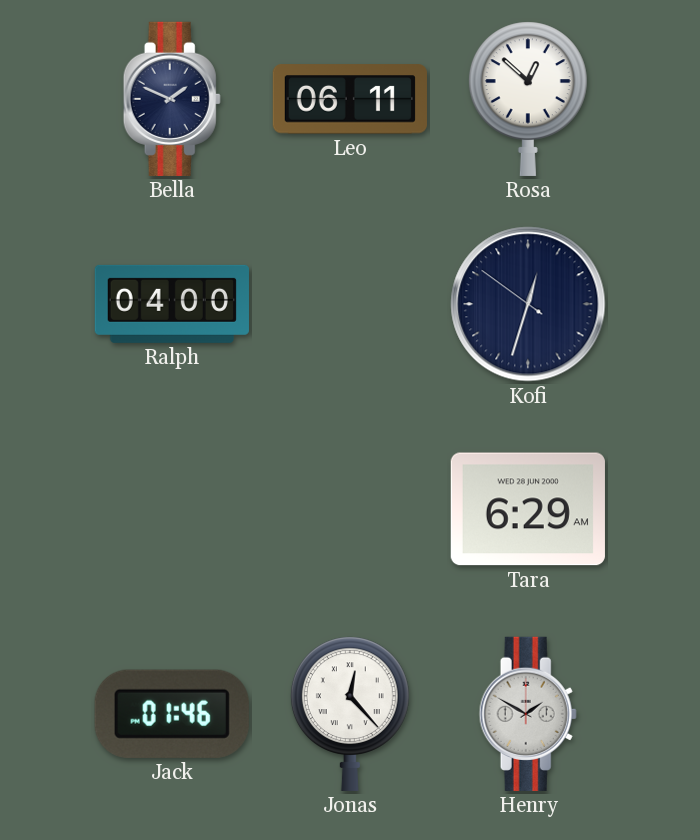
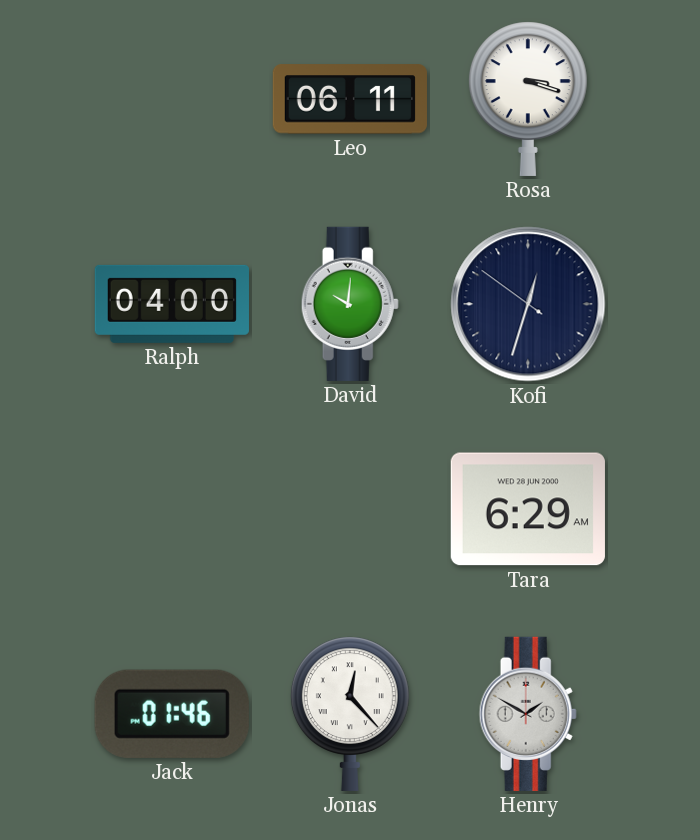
Bella: 1:49 -> none (172, 99)
Rosa: 12:52 -> 3:18 (528, 99)
David: none -> 10:01 (350, 304)
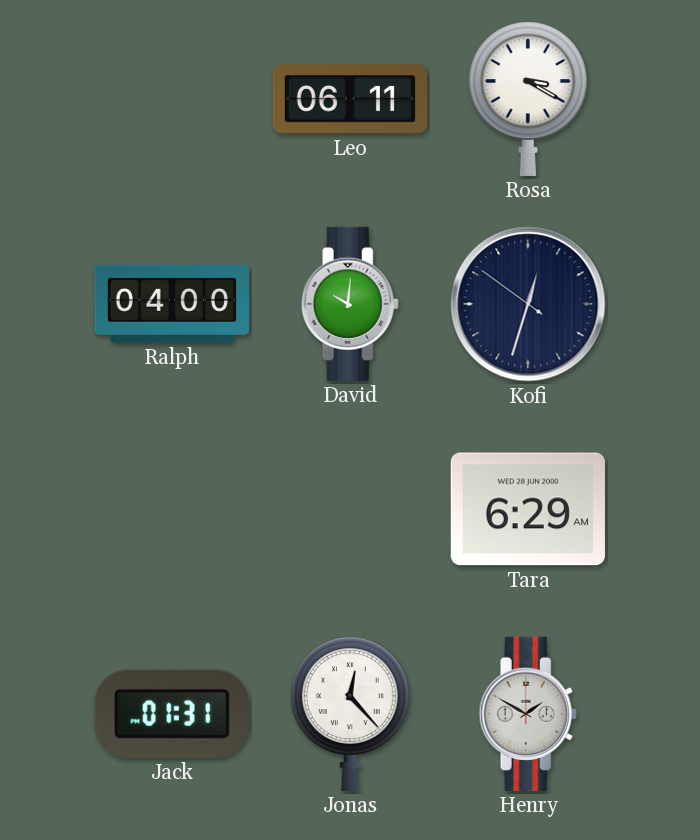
Rosa: 3:18 -> 3:20 (528, 99)
Jack: 01:46 -> 01:31 (172, 714)
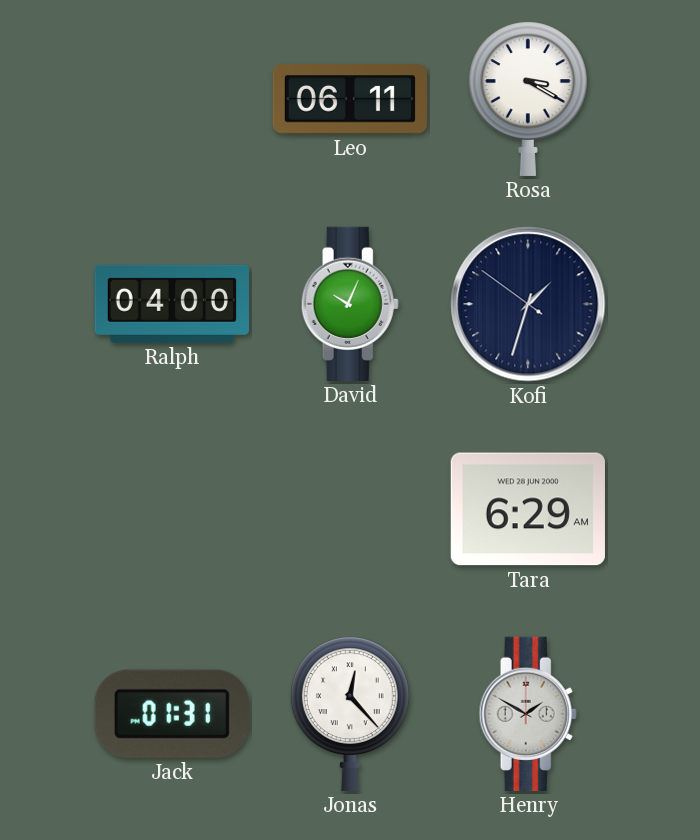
David: 10:01 -> 10:04 (350, 304)
Kofi: 12:32 -> 1:32 (528, 304)
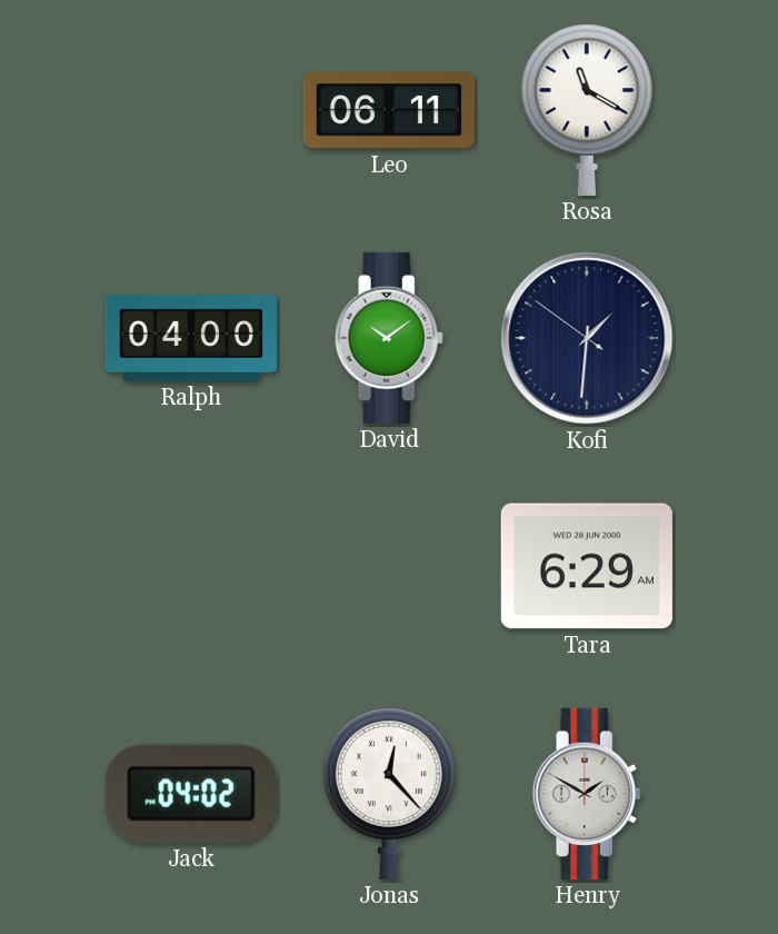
Rosa: 3:20 -> 11:20 (587, 110)
David: 10:04 -> 10:09 (389, 338)
Kofi: 1:32 -> 1:30 (587, 338)
Jack: 01:31 -> 04:02 (191, 794)
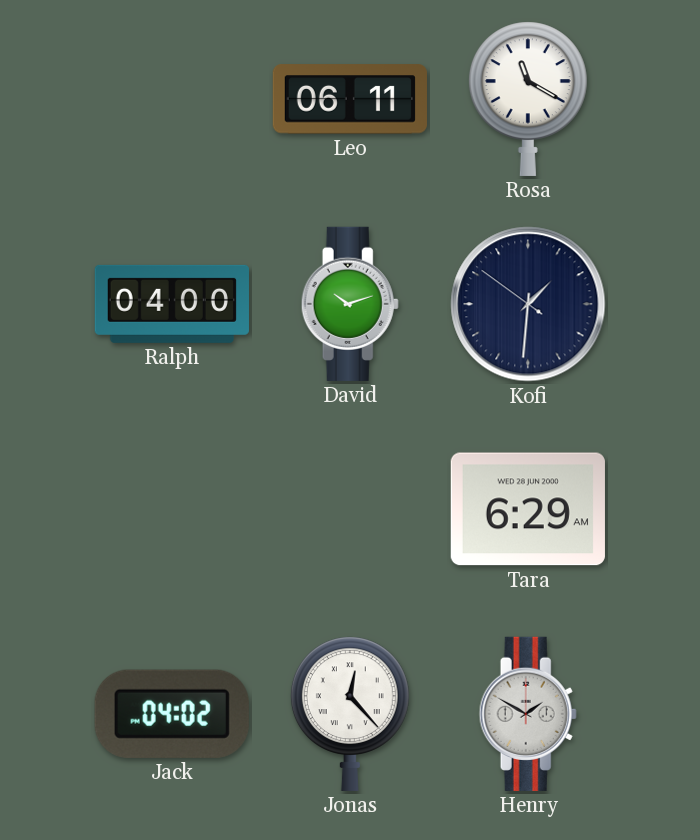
David: 10:09 -> 10:12 (350, 304)
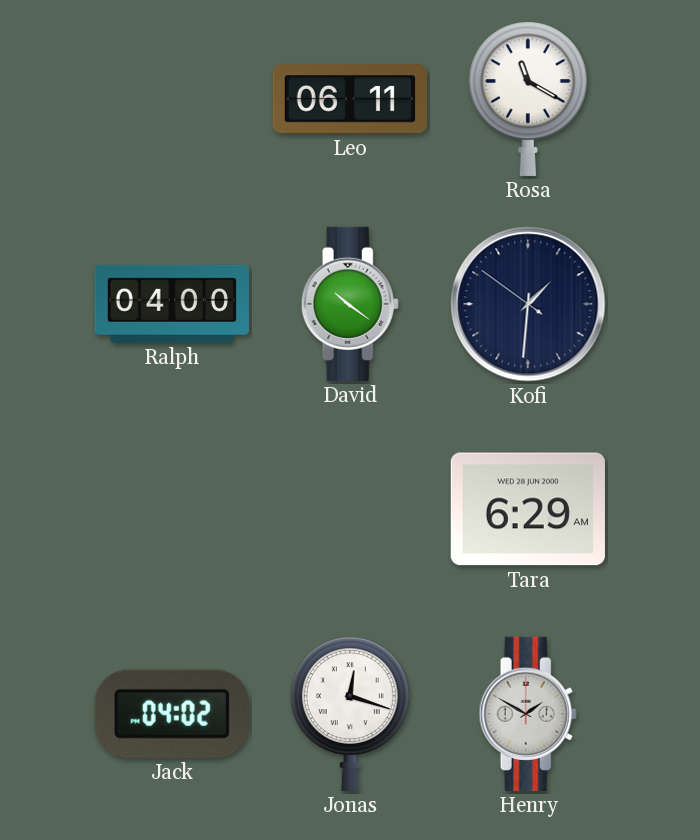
David: 10:12 -> 10:21 (350, 304)
Jonas: 12:23 -> 12:18 (350, 714)
